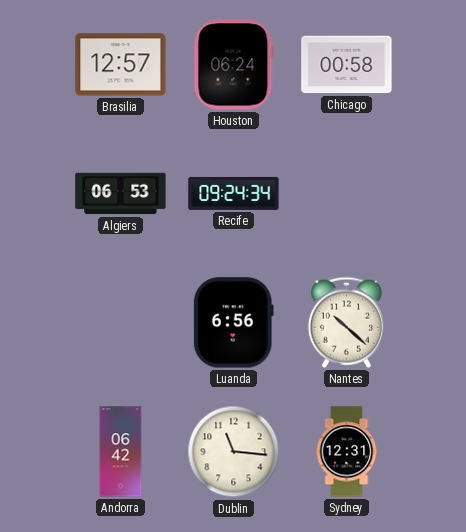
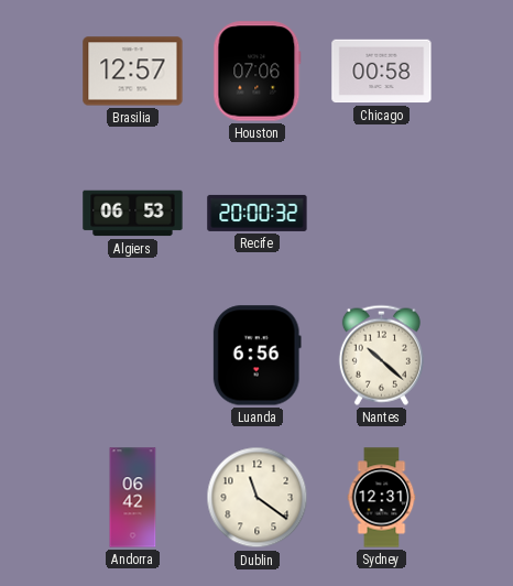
Houston: 06:24 -> 07:06 (258, 72)
Recife: 09:24 -> 20:00 (258, 213)
Dublin: 11:16 -> 11:21 (258, 498)
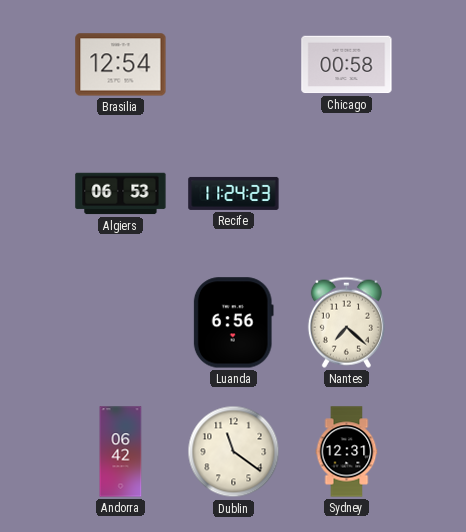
Brasilia: 12:57 -> 12:54 (121, 65)
Houston: 07:06 -> none (258, 72)
Recife: 20:00 -> 11:24 (234, 193)
Nantes: 10:22 -> 7:22 (346, 322)
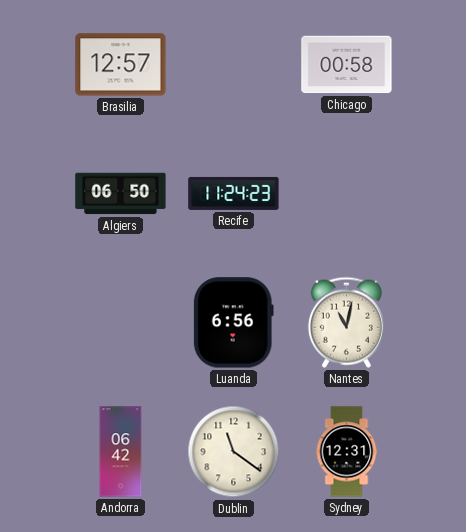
Brasilia: 12:54 -> 12:57 (121, 65)
Algiers: 06:53 -> 06:50 (121, 194)
Nantes: 7:22 -> 11:02 (346, 322)
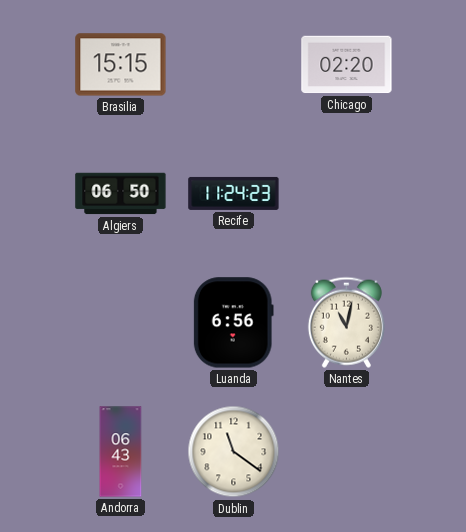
Brasilia: 12:57 -> 15:15 (121, 65)
Chicago: 00:58 -> 02:20 (347, 65)
Andorra: 06:42 -> 06:43 (121, 452)
Sydney: 12:31 -> none (347, 452)
